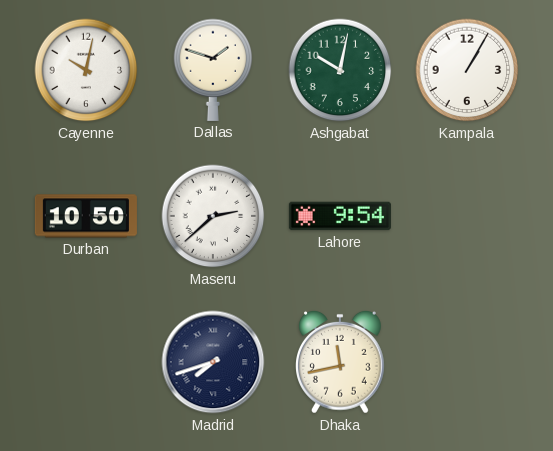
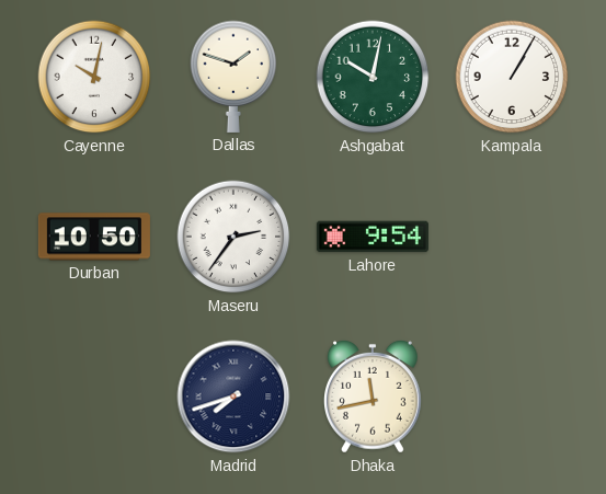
Maseru: 2:38 -> 2:36 (233, 237)
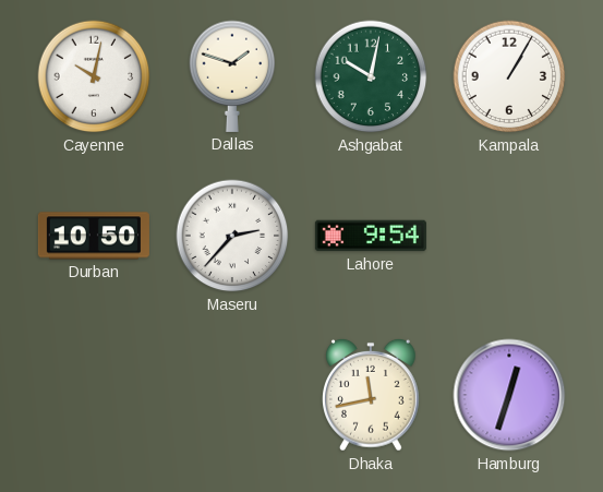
Maseru: 2:36 -> 2:37 (232, 236)
Madrid: 7:42 -> none (233, 397)
Hamburg: none -> 12:33 (509, 395)
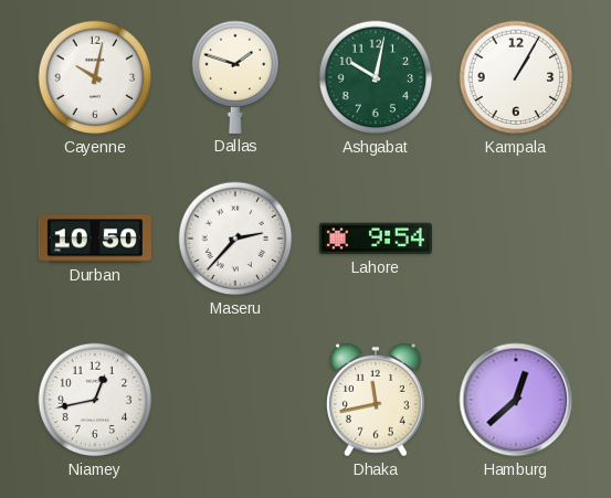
Niamey: none -> 12:43 (95, 400)
Hamburg: 12:33 -> 12:38 (516, 400)
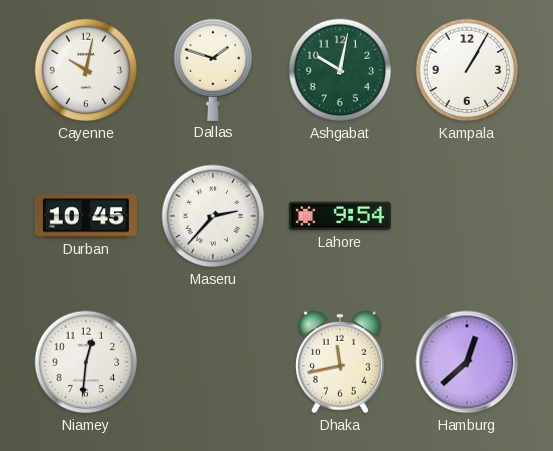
Durban: 10:50 -> 10:45 (86, 216)
Niamey: 12:43 -> 12:31 (86, 362)
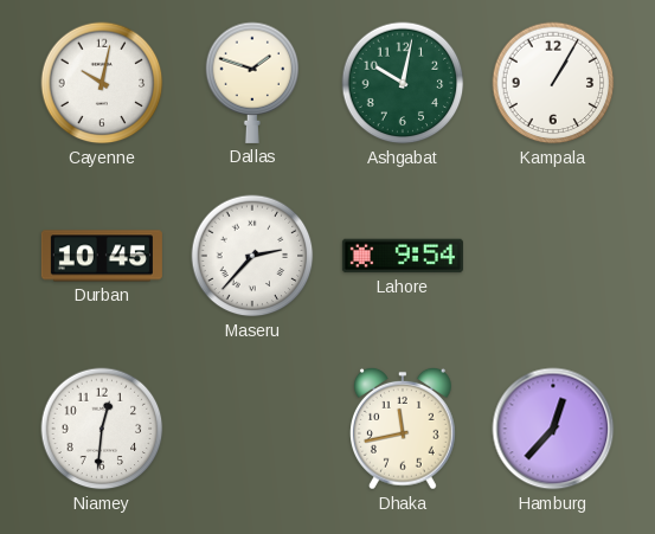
Hamburg: 12:38 -> 12:37 (553, 429)
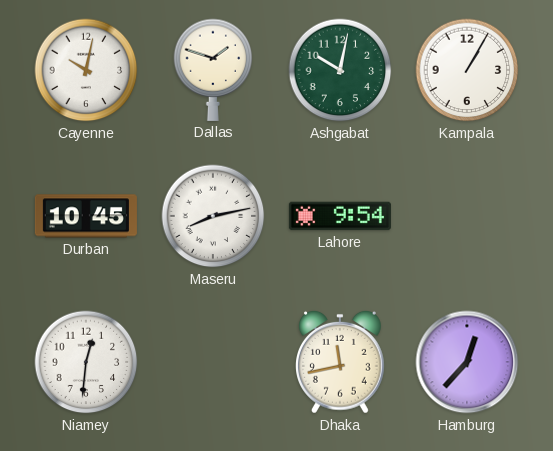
Maseru: 2:37 -> 8:13 (213, 216)
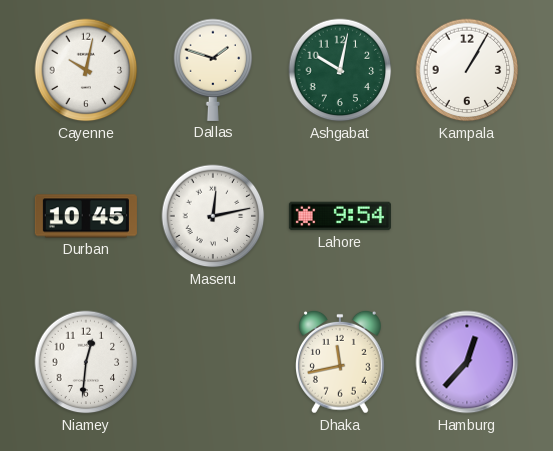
Maseru: 8:13 -> 12:13 (213, 216)
